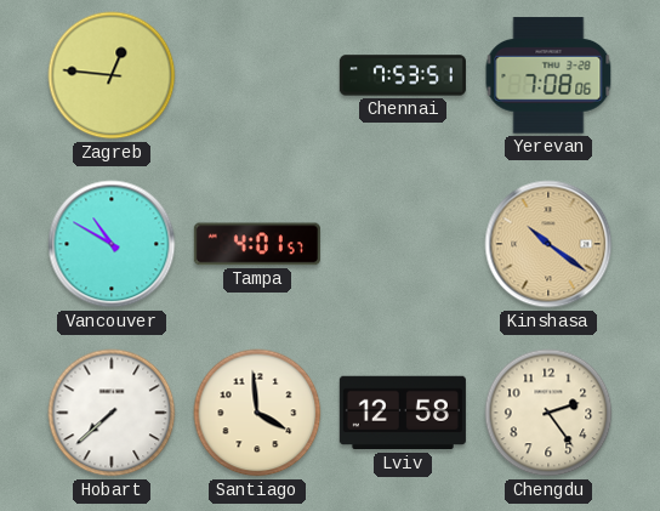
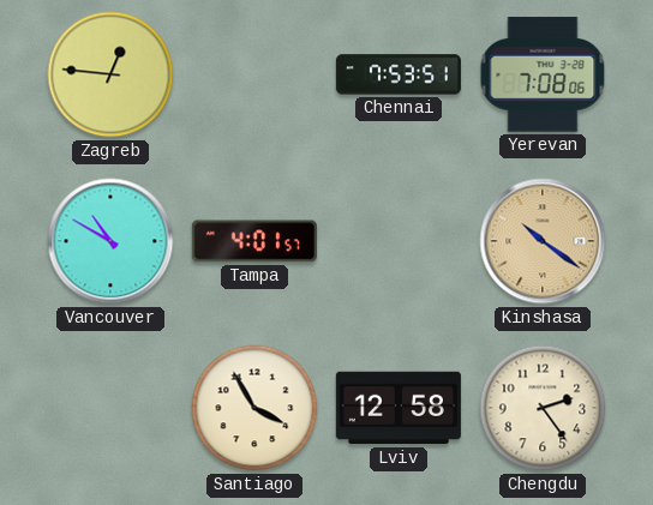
Hobart: 7:38 -> none (112, 413)
Santiago: 3:59 -> 3:55 (254, 408)
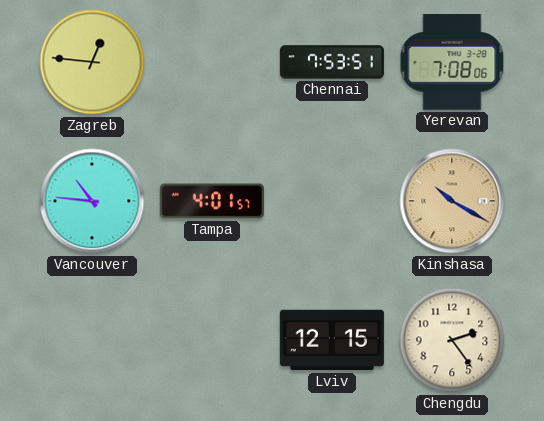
Vancouver: 10:50 -> 10:46 (92, 201)
Kinshasa: 10:21 -> 10:20 (452, 201)
Santiago: 3:55 -> none (254, 408)
Lviv: 12:58 -> 12:15 (332, 340)
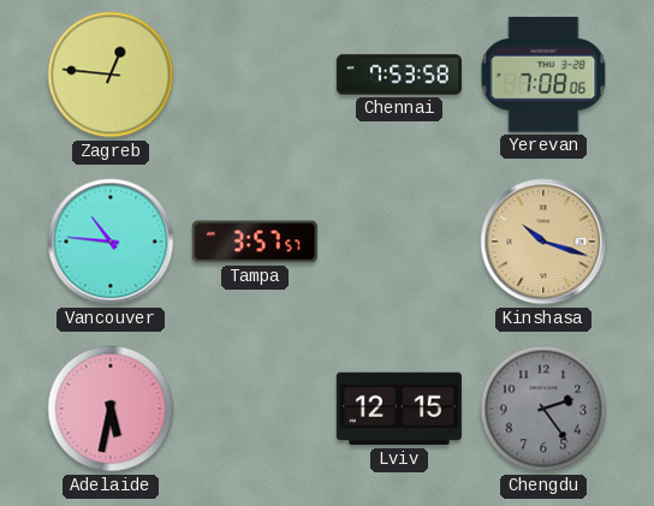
Chennai: 7:53:51 -> 7:53:58 (399, 75)
Tampa: 4:01 -> 3:57 (255, 242)
Kinshasa: 10:20 -> 10:18 (543, 242)
Adelaide: none -> 5:32 (111, 409)
Chengdu dial: cream -> grey (543, 409)
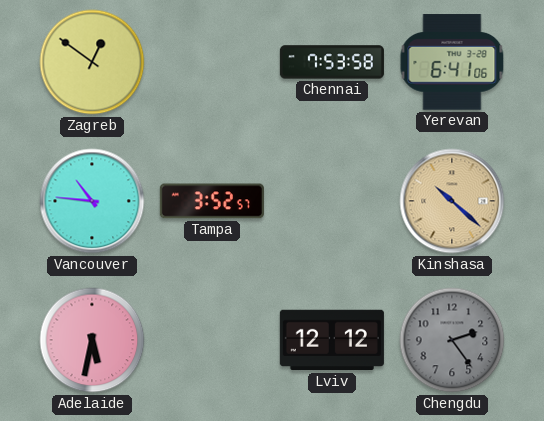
Zagreb: 12:46 -> 12:51 (92, 62)
Yerevan: 7:08 -> 6:41 (452, 62)
Tampa: 3:57 -> 3:52 (212, 201)
Kinshasa: 10:18 -> 10:22 (452, 201)
Lviv: 12:15 -> 12:12 (332, 340)
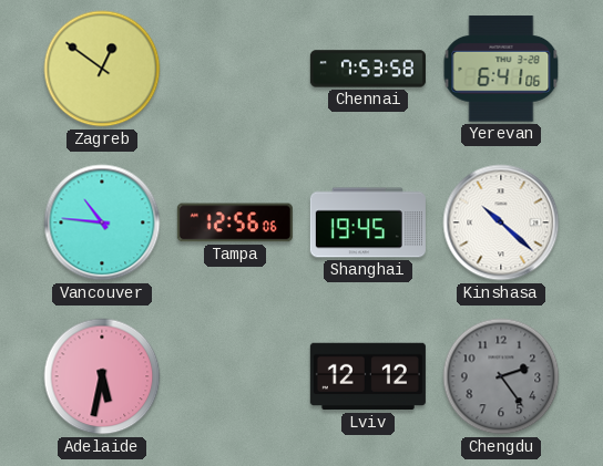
Tampa: 3:52 -> 12:56 (235, 222)
Shanghai: none -> 19:45 (368, 222)
Kinshasa dial: champagne -> white (501, 222)
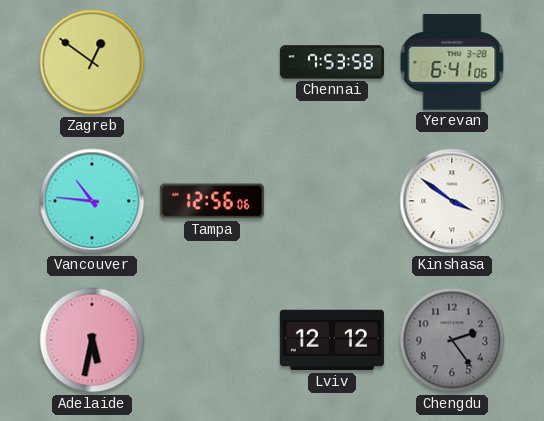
Shanghai: 19:45 -> none (368, 222)
Kinshasa: 10:22 -> 3:51 (452, 201)
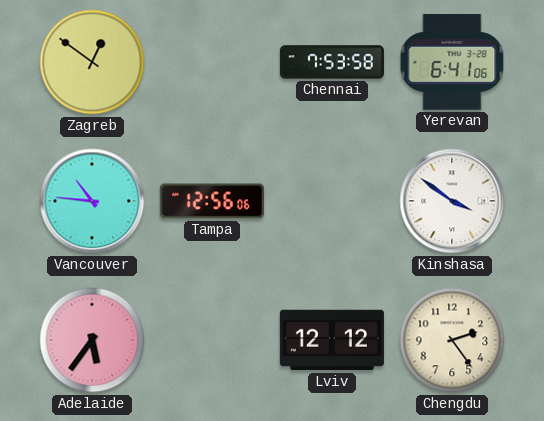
Adelaide: 5:32 -> 5:36 (92, 340)
Chengdu dial: grey -> cream (452, 340)
